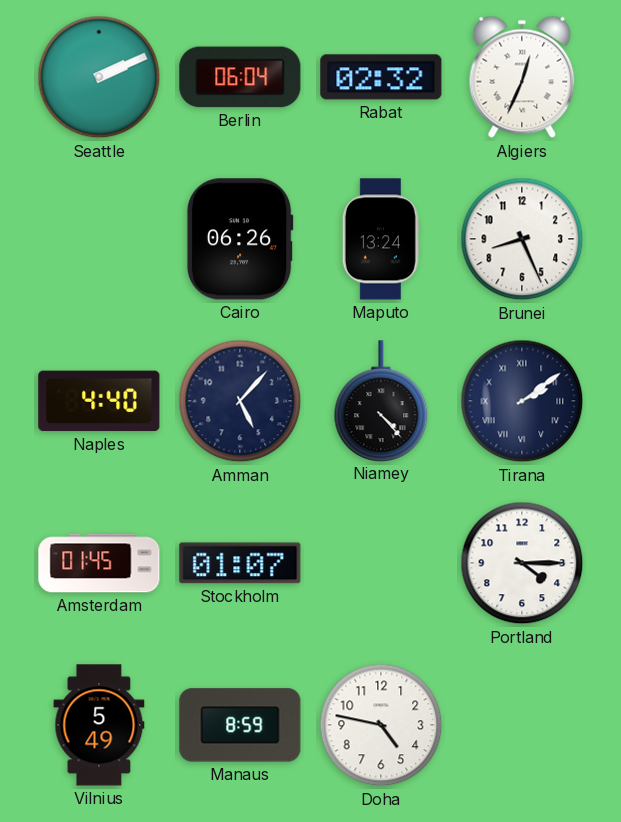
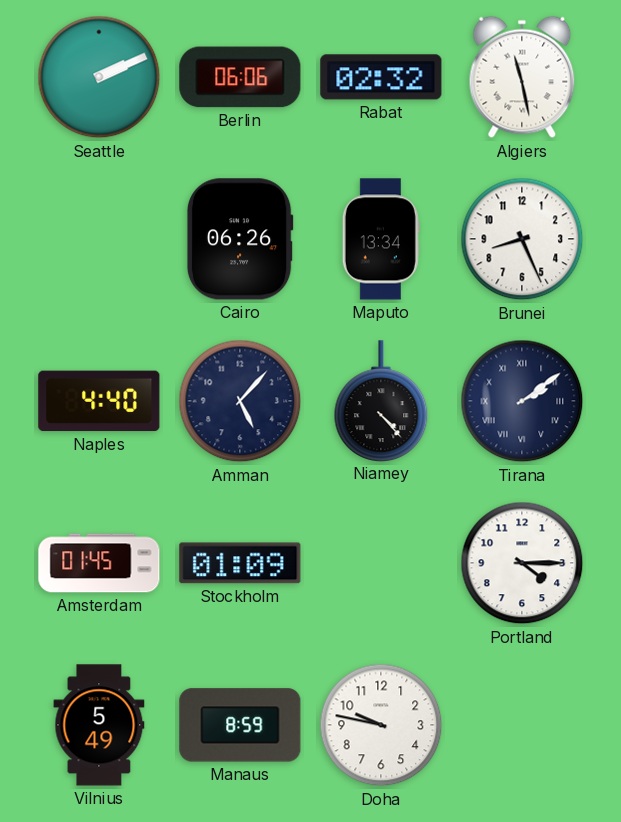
Berlin: 06:04 -> 06:06 (240, 77)
Algiers: 12:34 -> 11:28 (522, 77)
Maputo: 13:24 -> 13:34 (381, 239)
Stockholm: 01:07 -> 01:09 (240, 563)
Doha: 4:47 -> 9:47 (381, 725)
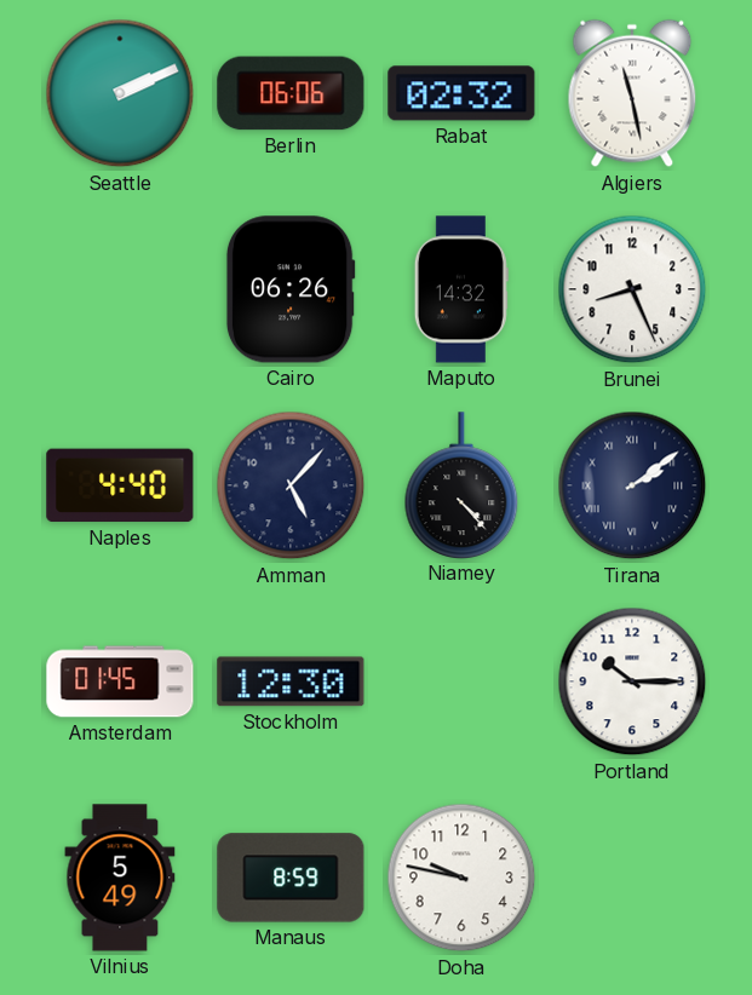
Maputo: 13:34 -> 14:32 (461, 289)
Stockholm: 01:09 -> 12:30 (291, 681)
Portland: 4:15 -> 10:15 (632, 681)
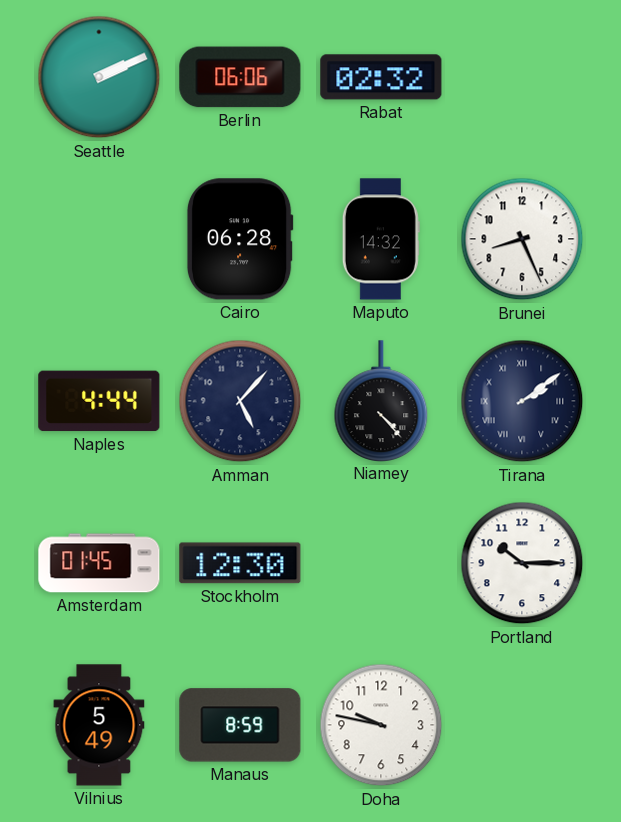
Algiers: 11:28 -> none (632, 93)
Cairo: 06:26 -> 06:28 (240, 239)
Naples: 4:40 -> 4:44 (99, 401)
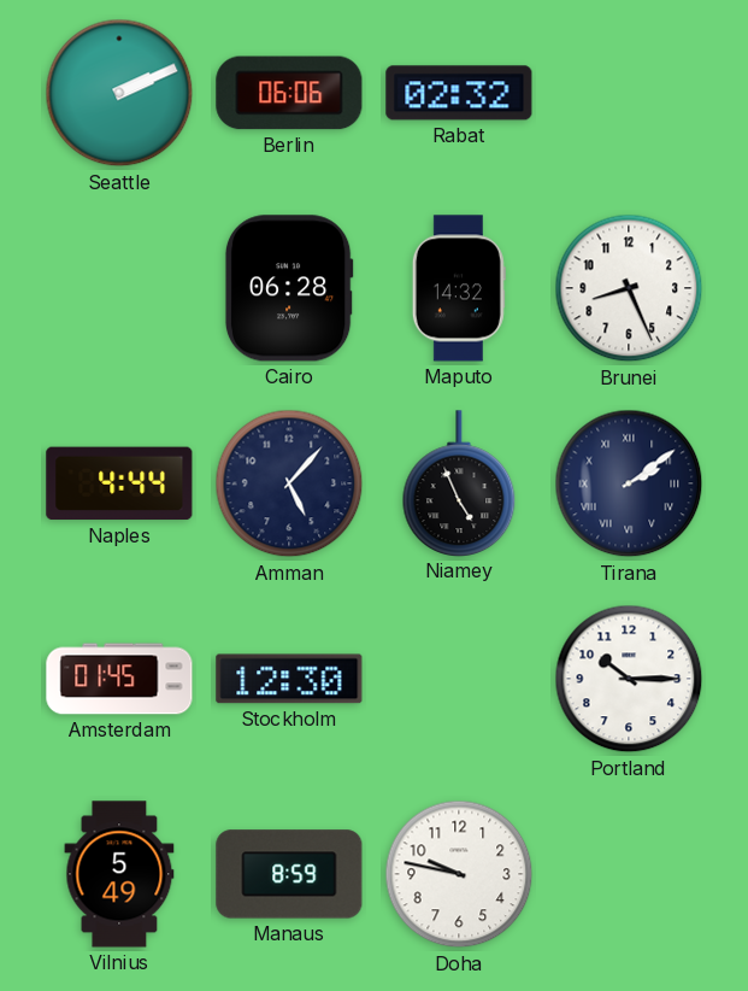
Niamey: 4:23 -> 4:56 (459, 483)
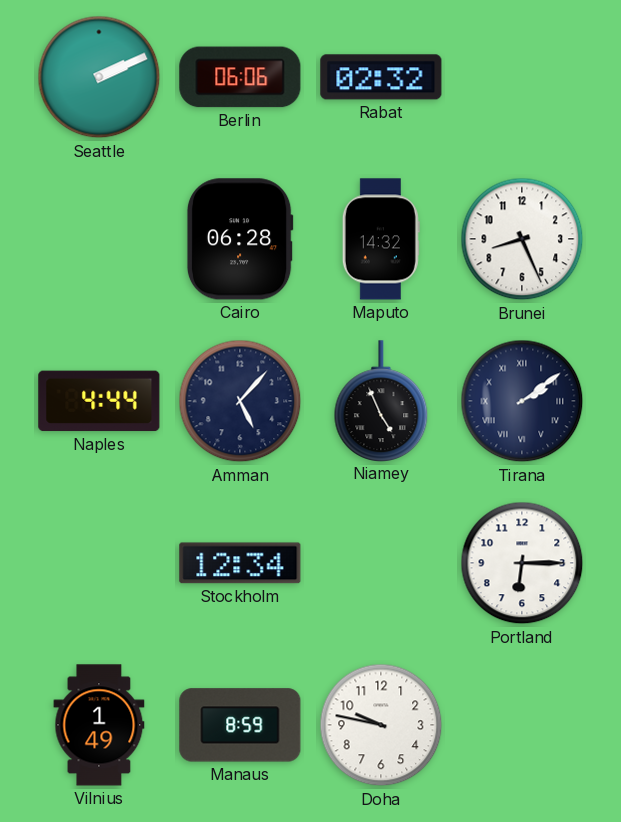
Amsterdam: 01:45 -> none (119, 679)
Stockholm: 12:30 -> 12:34 (240, 563)
Portland: 10:15 -> 6:15 (522, 563)
Vilnius: 5:49 -> 1:49 (99, 725)
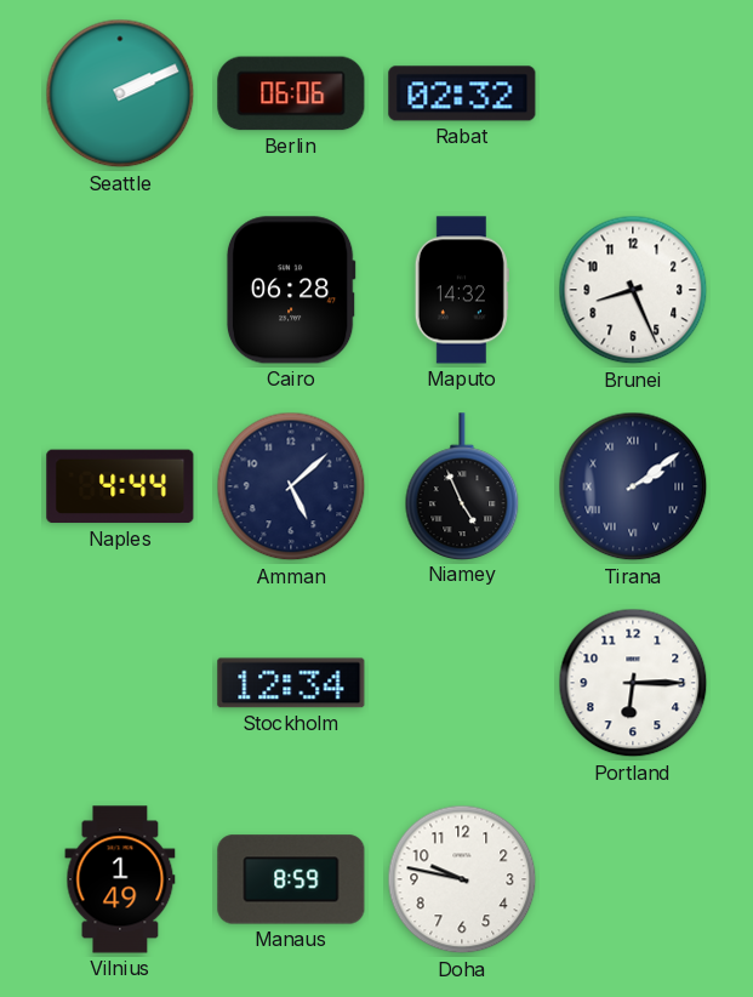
Amman: 5:07 -> 5:08 (291, 486)
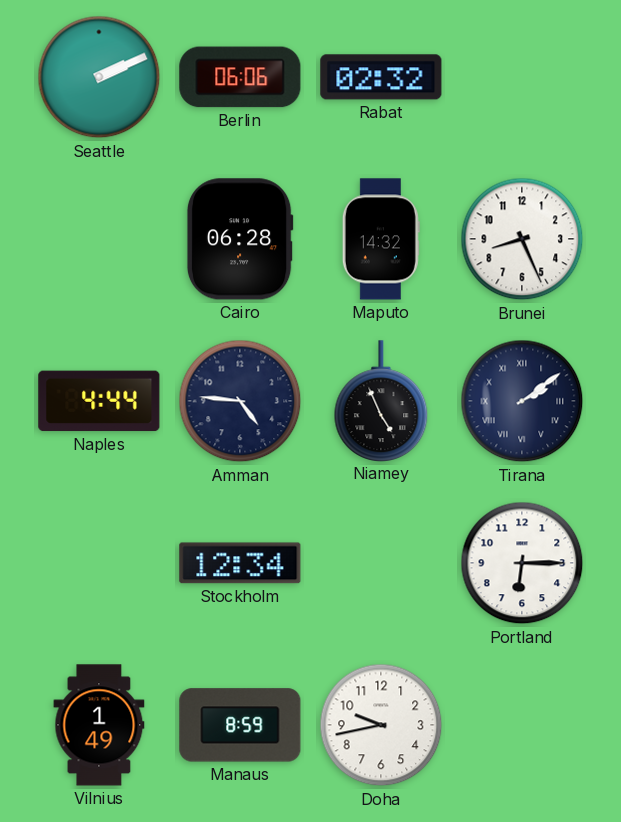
Amman: 5:08 -> 4:46 (240, 401)
Doha: 9:47 -> 9:43 (381, 725)
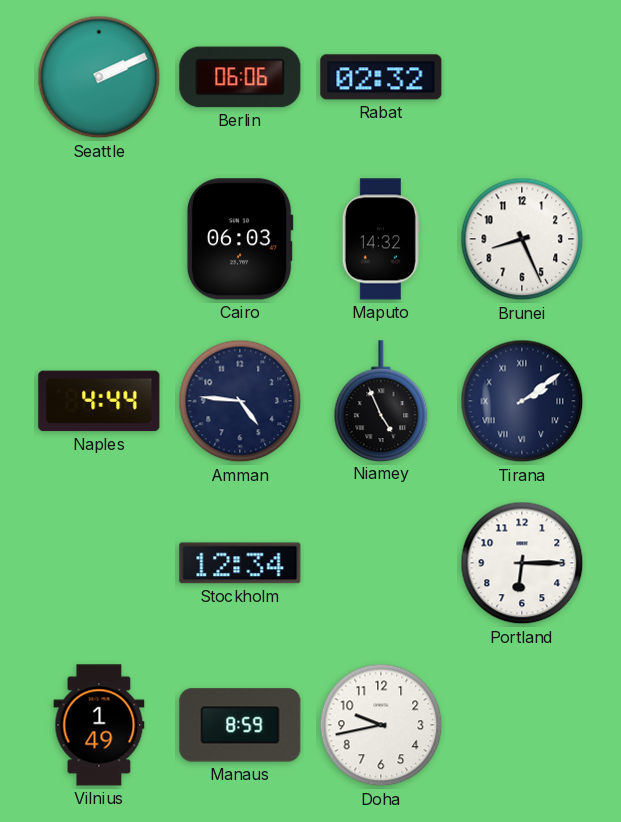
Cairo: 06:28 -> 06:03 (240, 239)
